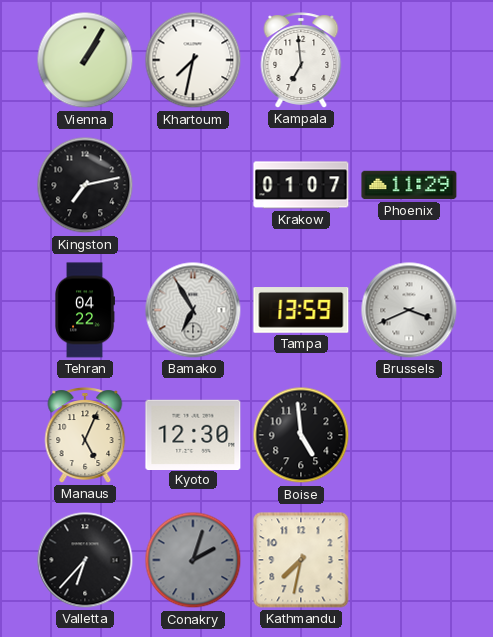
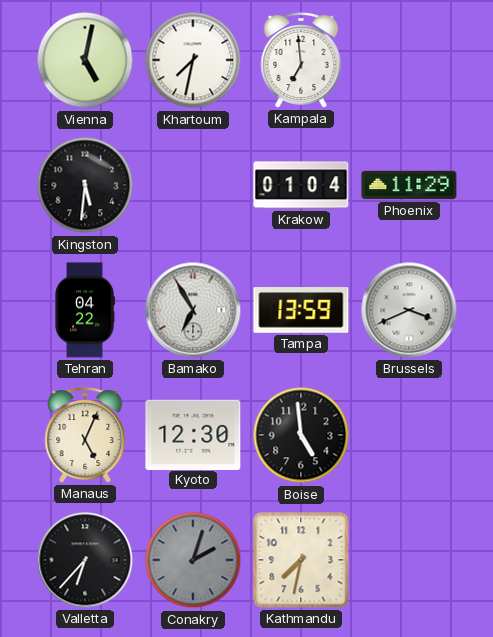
Vienna: 1:05 -> 5:02 (85, 60)
Kingston: 7:13 -> 5:31 (85, 185)
Krakow: 01:07 -> 01:04 (301, 185)
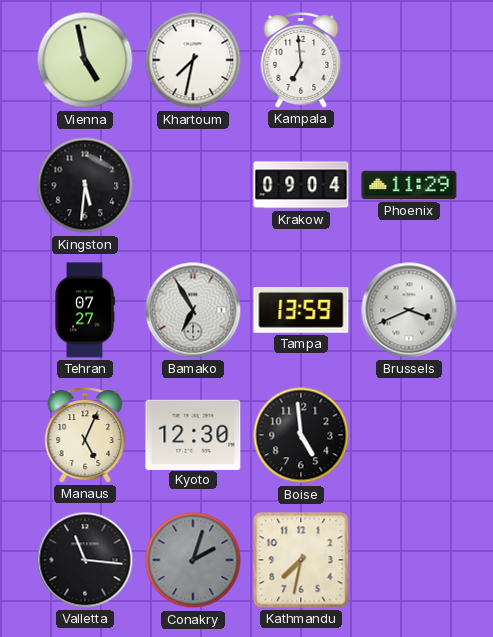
Vienna: 5:02 -> 4:58 (85, 60)
Krakow: 01:04 -> 09:04 (301, 185)
Tehran: 04:22 -> 07:27 (85, 310)
Valletta: 6:37 -> 11:16 (85, 560)
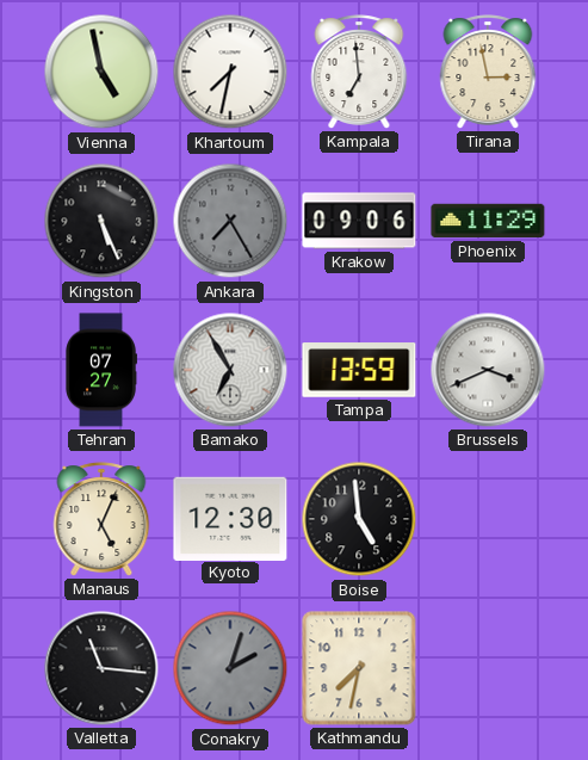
Tirana: none -> 2:58 (488, 72)
Kingston: 5:31 -> 5:26 (101, 221)
Ankara: none -> 7:25 (230, 221)
Krakow: 09:04 -> 09:06 (359, 221)
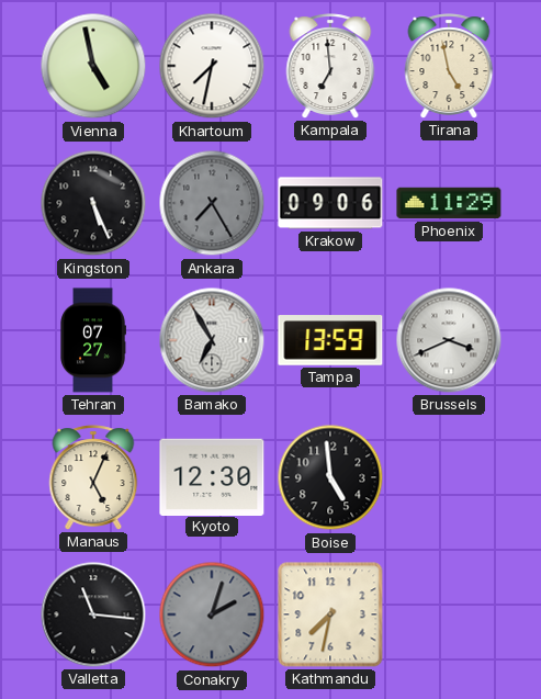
Tirana: 2:58 -> 4:58 (449, 66)
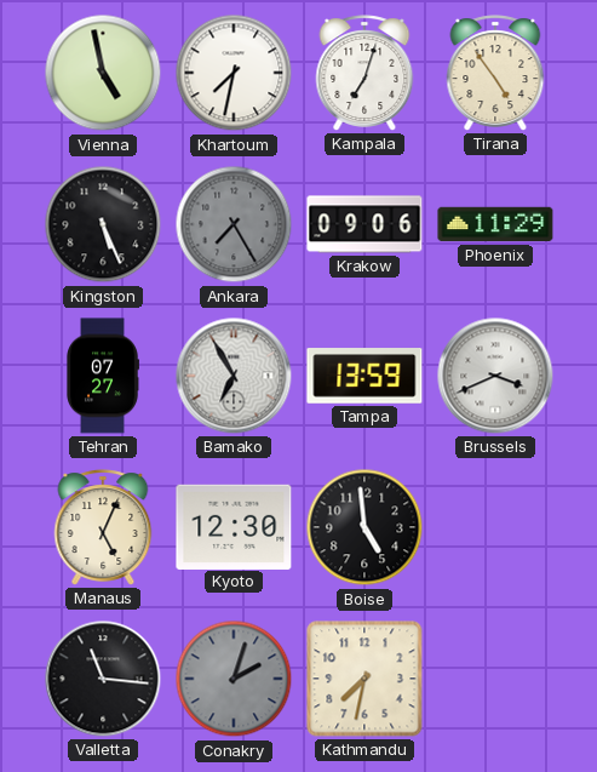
Kampala: 6:59 -> 7:03 (364, 73)
Tirana: 4:58 -> 4:54 (495, 73)
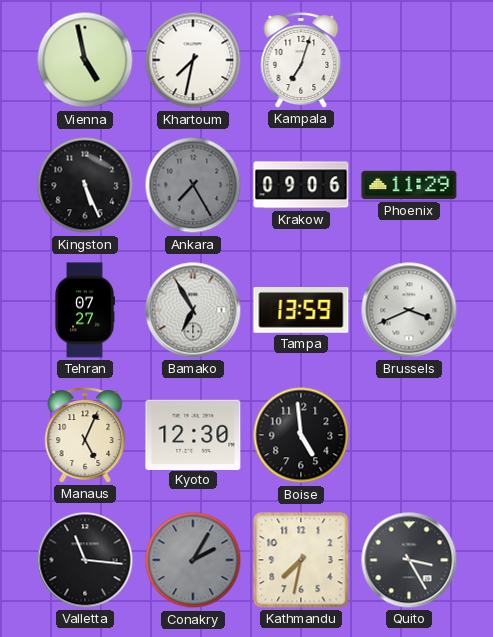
Tirana: 4:54 -> none (495, 73)
Conakry: 2:03 -> 2:05 (193, 560)
Quito: none -> 3:25 (409, 560)
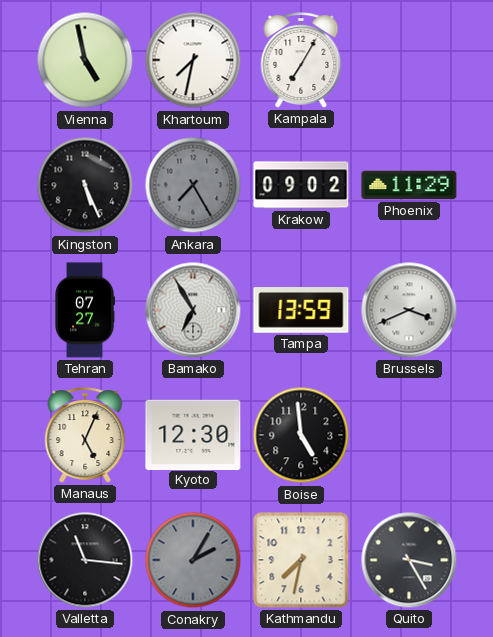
Kampala: 7:03 -> 7:05 (301, 60)
Krakow: 09:06 -> 09:02 (301, 185)
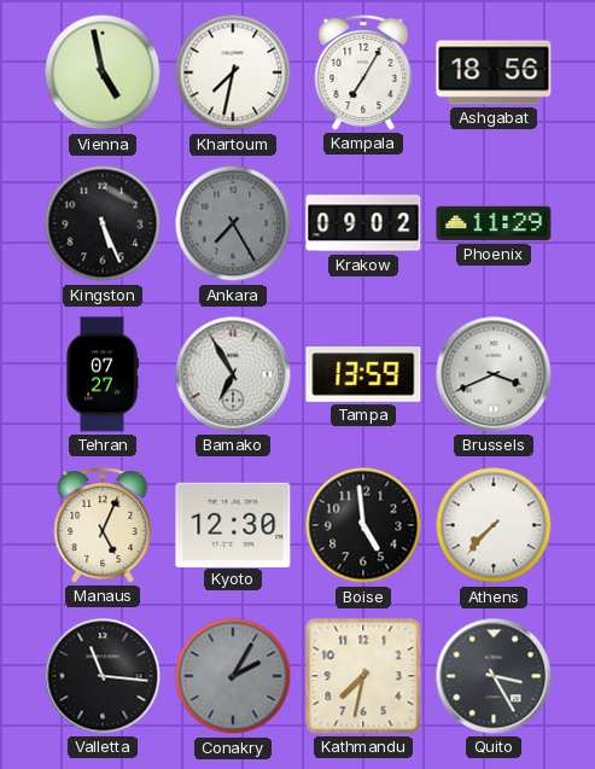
Ashgabat: none -> 18:56 (494, 72)
Athens: none -> 7:37 (494, 525)
